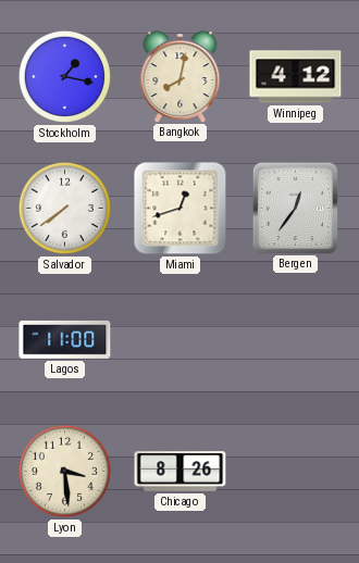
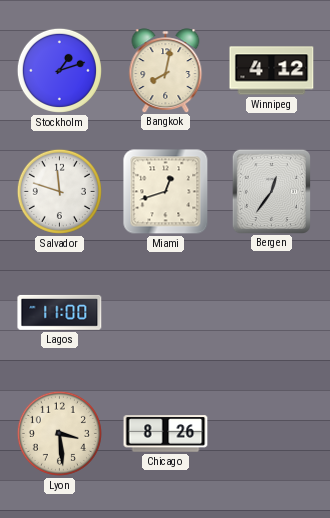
Stockholm: 1:17 -> 1:12 (59, 70)
Salvador: 7:39 -> 11:48 (59, 191)
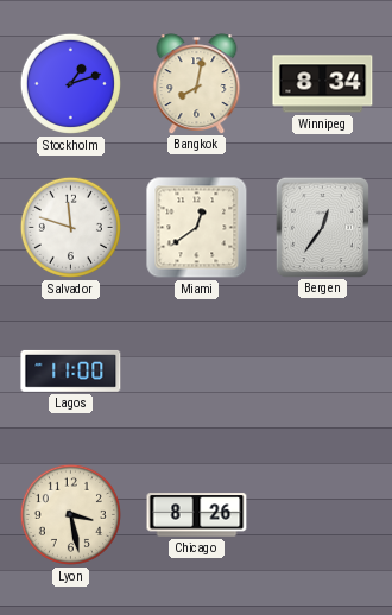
Winnipeg: 4:12 -> 8:34 (323, 84)
Miami: 12:42 -> 12:39 (197, 228)
Lyon: 3:29 -> 3:28 (70, 514)
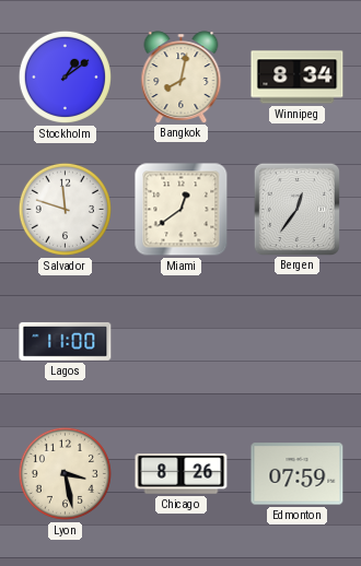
Stockholm: 1:12 -> 1:09 (65, 76)
Edmonton: none -> 07:59 (298, 474)
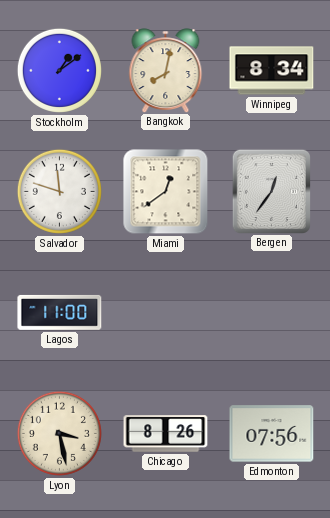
Edmonton: 07:59 -> 07:56 (272, 434)
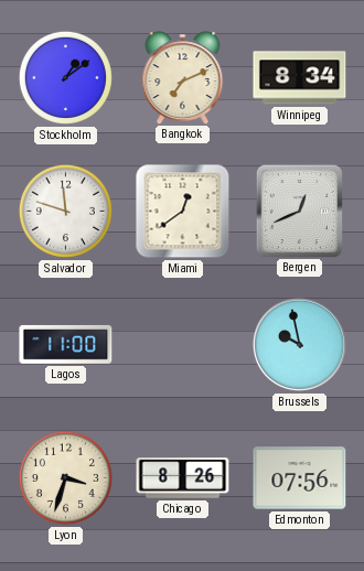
Bangkok: 8:02 -> 7:11 (183, 77)
Bergen: 12:36 -> 12:41 (299, 211)
Brussels: none -> 9:58 (299, 344)
Lyon: 3:28 -> 3:33 (65, 477)
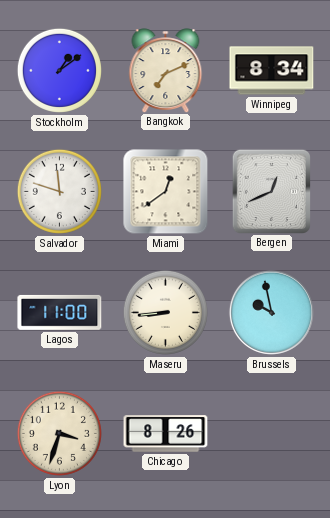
Maseru: none -> 8:44 (165, 312)
Edmonton: 07:56 -> none (300, 478)
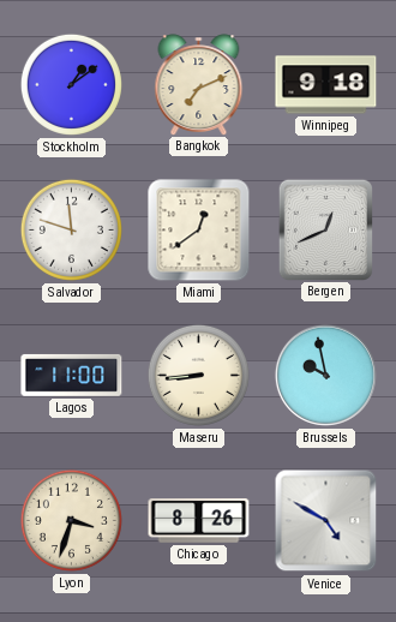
Winnipeg: 8:34 -> 9:18 (326, 85)
Venice: none -> 4:50 (326, 521)
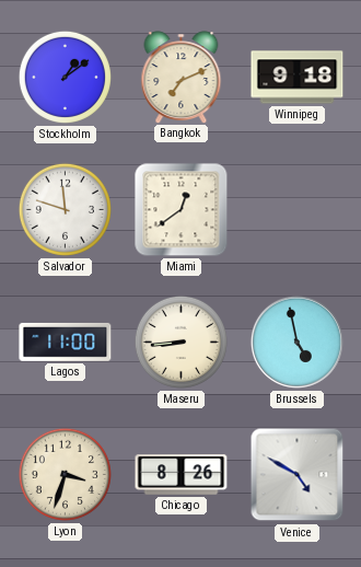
Bergen: 12:41 -> none (325, 229)
Brussels: 9:58 -> 4:58 (296, 342)
